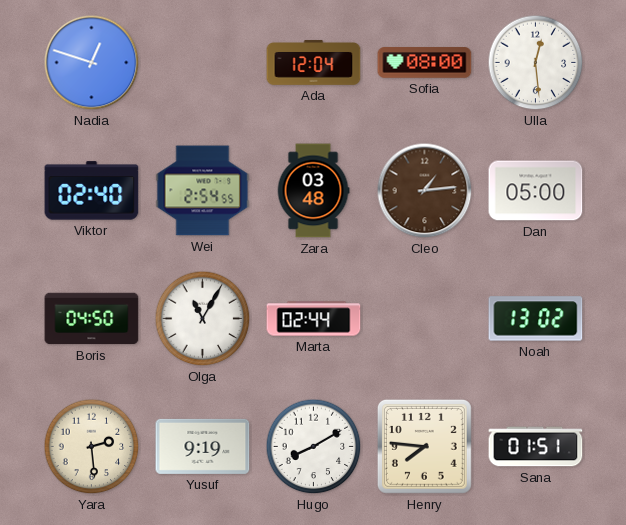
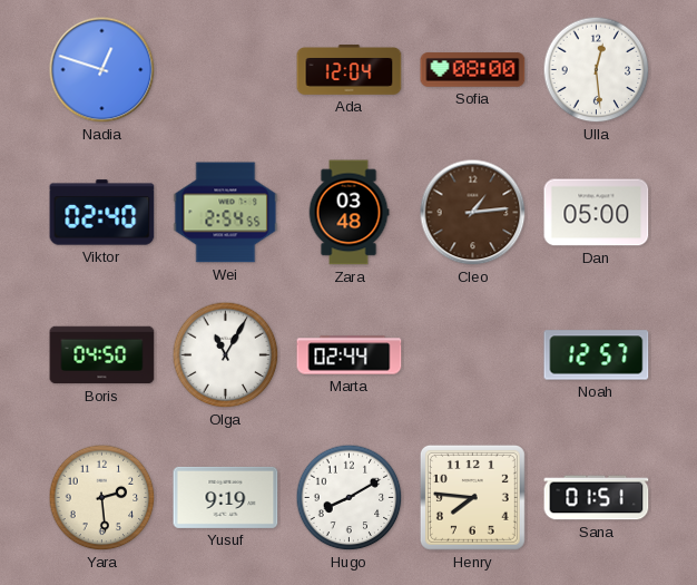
Noah: 13:02 -> 12:57 (597, 355)
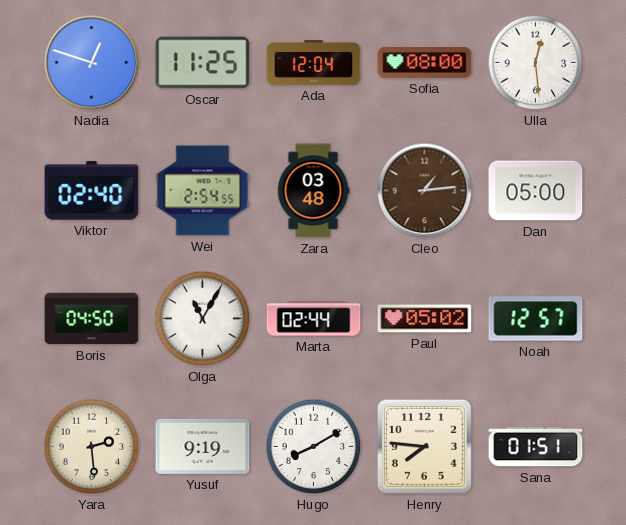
Oscar: none -> 11:25 (203, 63)
Paul: none -> 05:02 (425, 319)
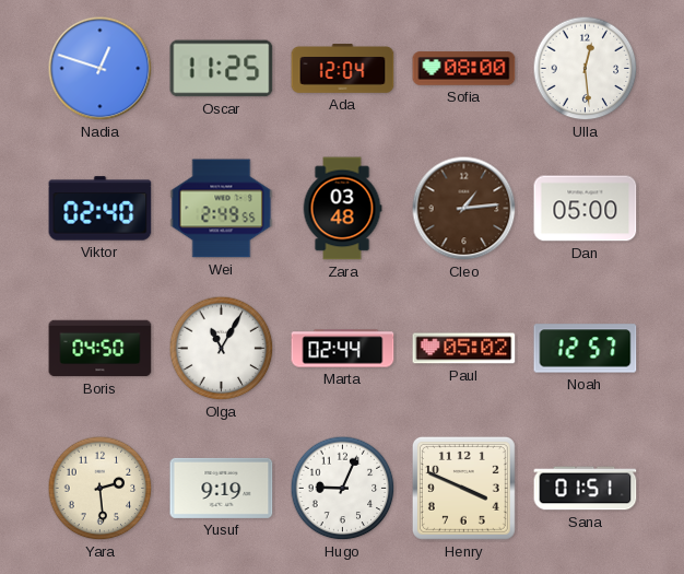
Wei: 2:54 -> 2:49 (222, 209)
Hugo: 8:10 -> 9:04 (343, 489)
Henry: 7:46 -> 3:49 (463, 488)
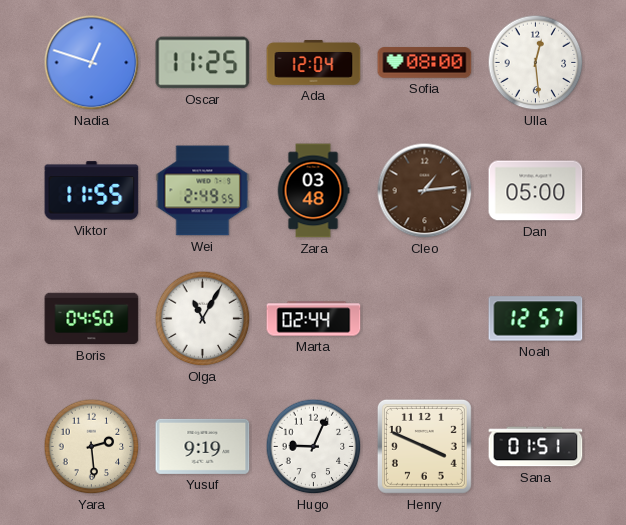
Viktor: 02:40 -> 11:55 (92, 191)
Paul: 05:02 -> none (464, 349)
